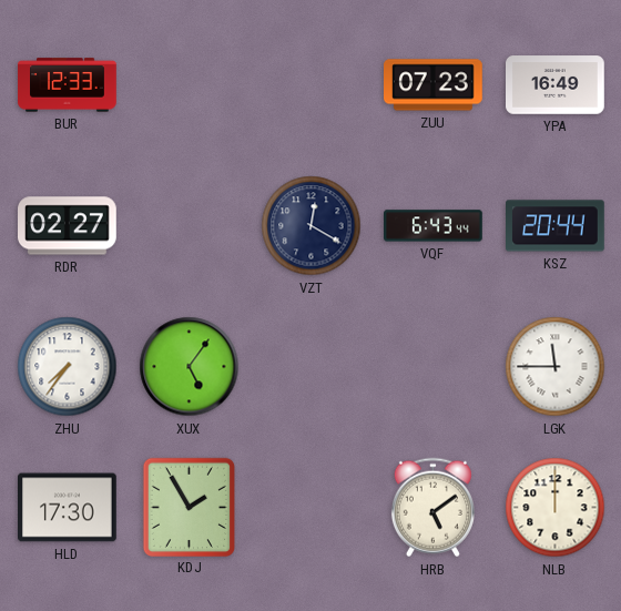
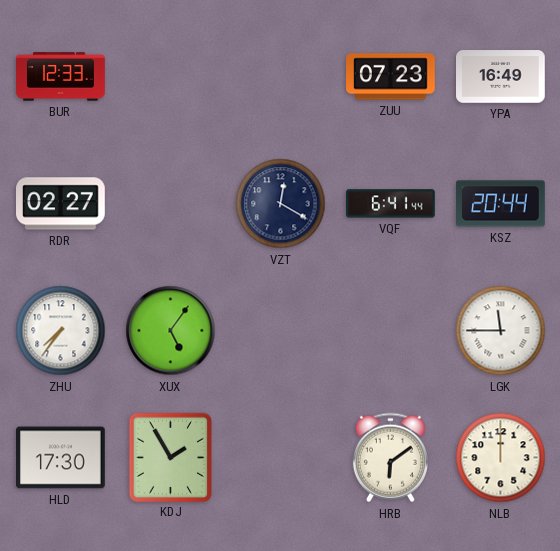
VQF: 6:43 -> 6:41 (391, 204)
HRB: 5:09 -> 6:09 (390, 458)
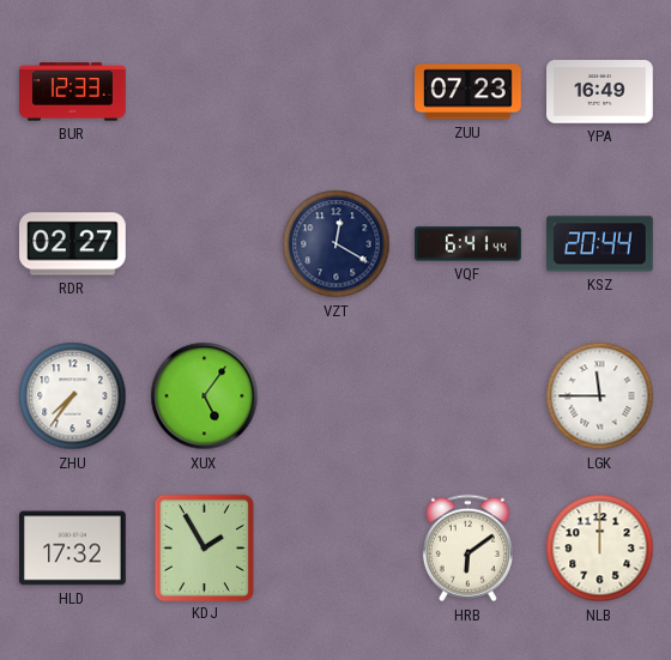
HLD: 17:30 -> 17:32 (73, 549)
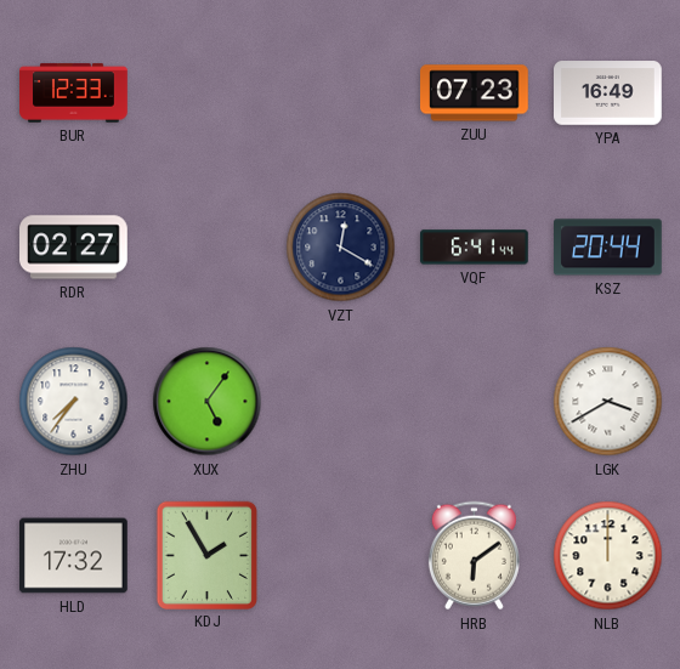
LGK: 11:45 -> 3:40 (608, 402)
